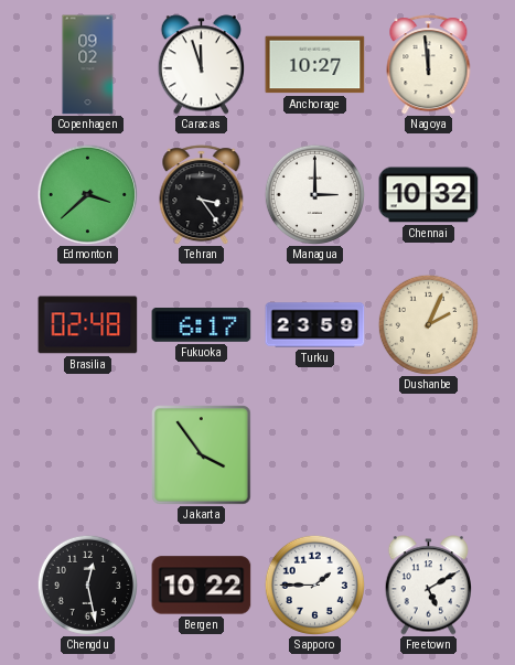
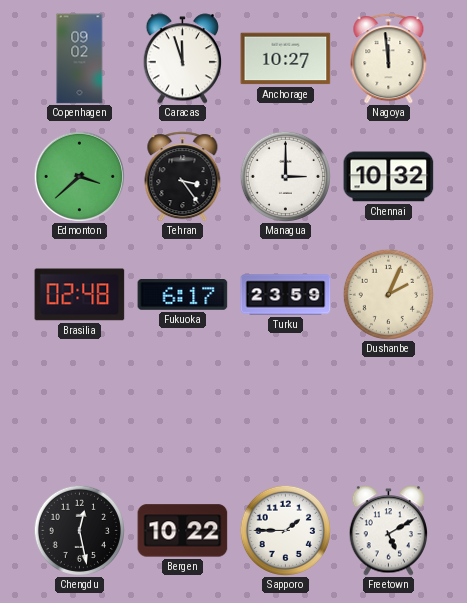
Jakarta: 3:54 -> none (202, 455)
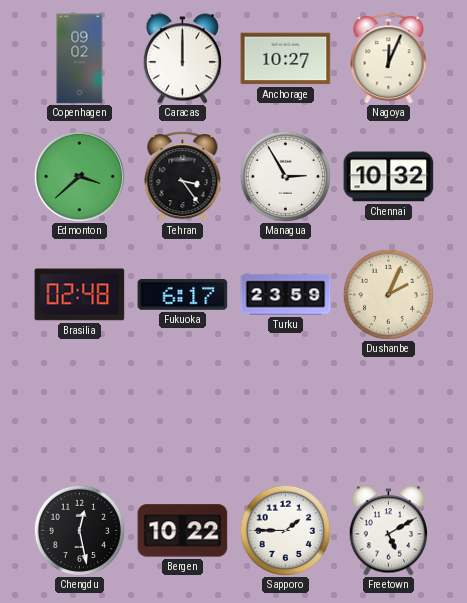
Caracas: 11:57 -> 12:00 (182, 59)
Nagoya: 11:59 -> 12:04 (389, 59)
Managua: 3:00 -> 2:55 (285, 176)
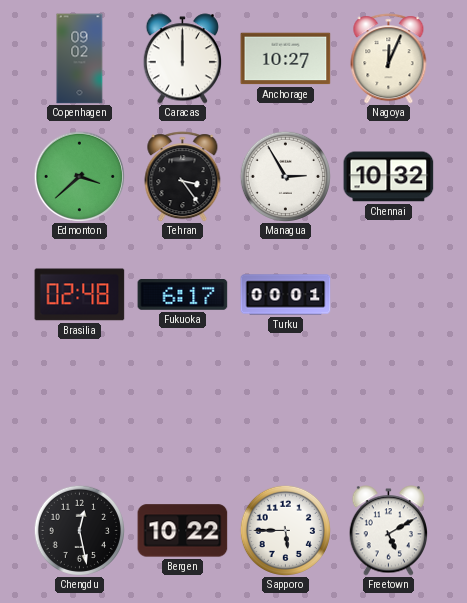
Turku: 23:59 -> 00:01 (286, 295)
Dushanbe: 2:04 -> none (388, 294)
Sapporo: 1:45 -> 5:45 (285, 530)
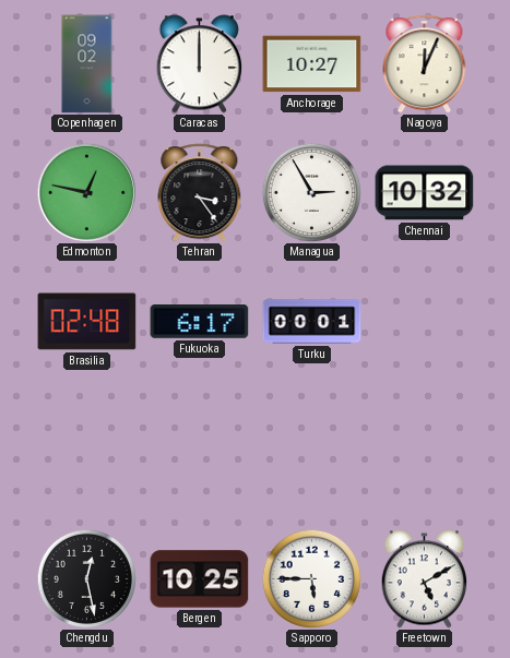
Edmonton: 3:38 -> 12:47 (86, 192)
Bergen: 10:22 -> 10:25 (200, 579)
